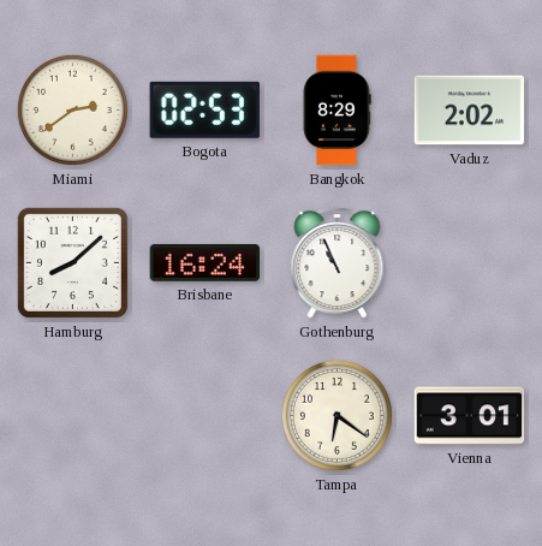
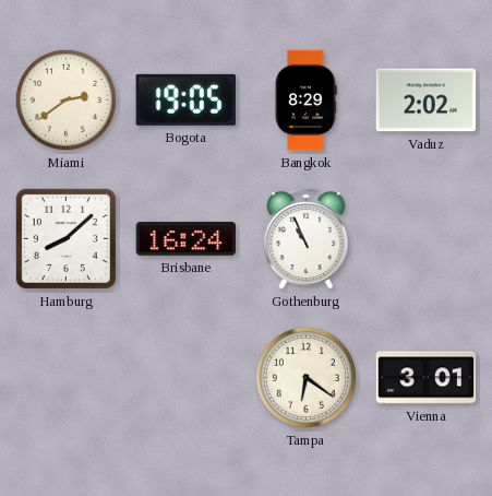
Bogota: 02:53 -> 19:05 (185, 99)
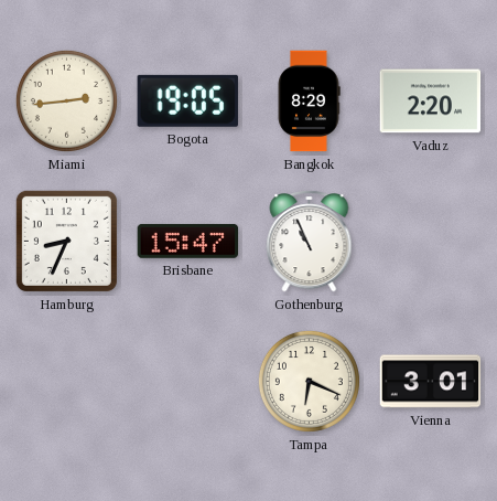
Miami: 2:39 -> 2:44 (66, 100)
Vaduz: 2:02 -> 2:20 (431, 102)
Hamburg: 8:08 -> 8:34 (66, 241)
Brisbane: 16:24 -> 15:47 (188, 241)
Tampa: 6:21 -> 6:19 (309, 381)
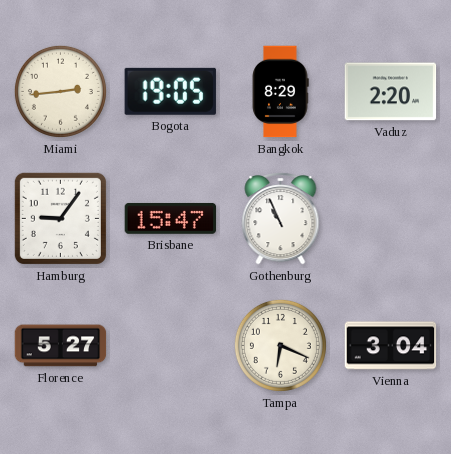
Hamburg: 8:34 -> 9:06 (60, 218)
Florence: none -> 5:27 (61, 346)
Vienna: 3:01 -> 3:04 (391, 346)
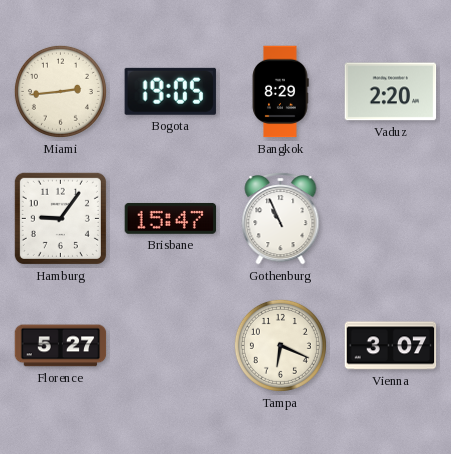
Vienna: 3:04 -> 3:07 (391, 346)
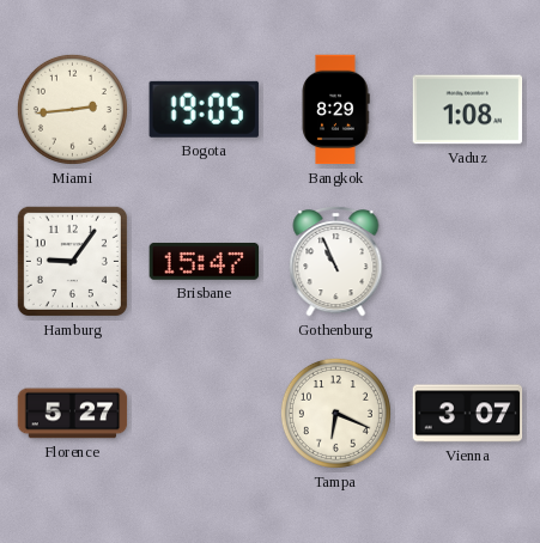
Vaduz: 2:20 -> 1:08 (468, 110)
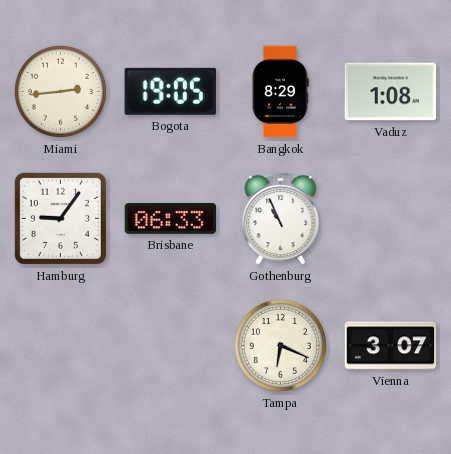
Brisbane: 15:47 -> 06:33 (171, 218)
Florence: 5:27 -> none (73, 414)
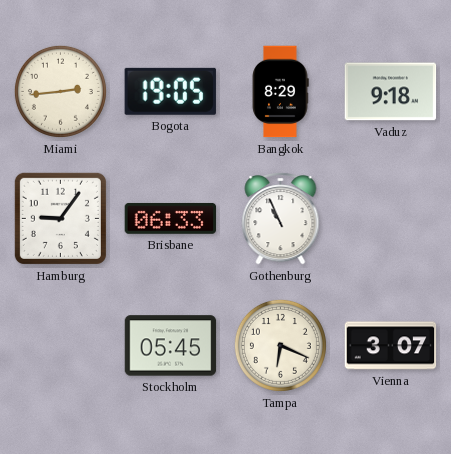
Vaduz: 1:08 -> 9:18 (391, 92)
Stockholm: none -> 05:45 (171, 346)
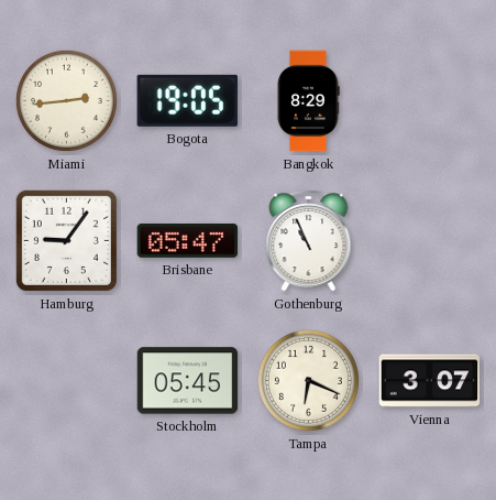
Vaduz: 9:18 -> none (391, 92)
Brisbane: 06:33 -> 05:47 (188, 240)
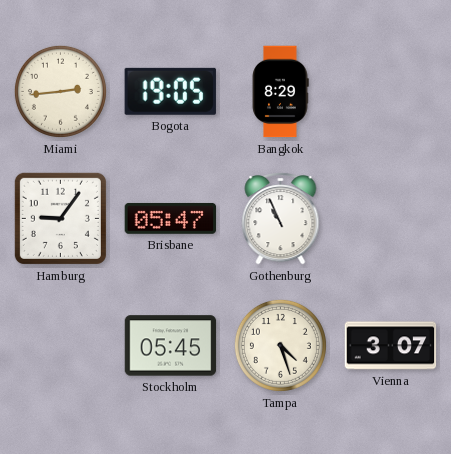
Tampa: 6:19 -> 4:27 (280, 345)
